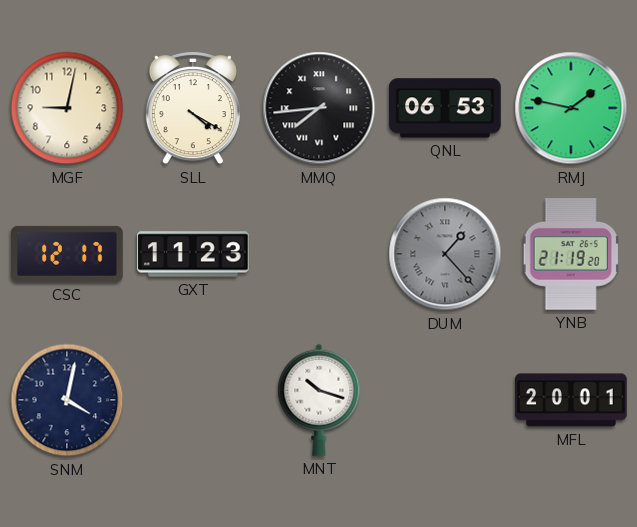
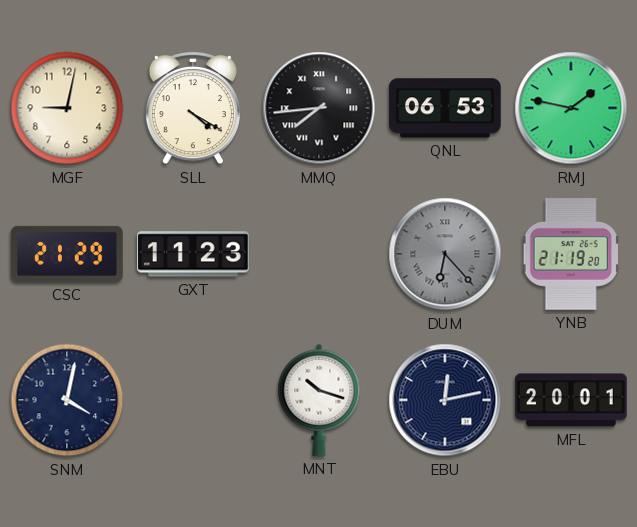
CSC: 12:17 -> 21:29 (67, 254)
DUM: 1:23 -> 6:23 (445, 254)
EBU: none -> 12:13 (445, 400)
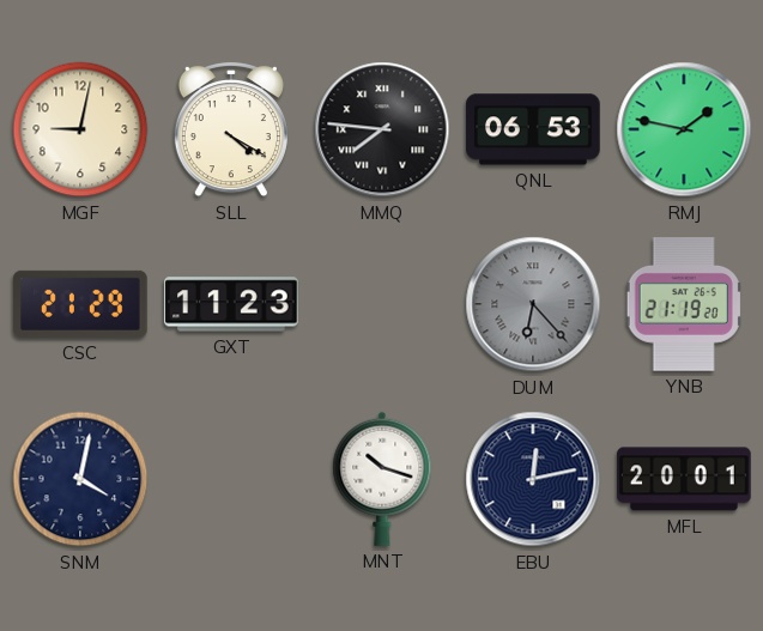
MMQ: 7:44 -> 7:46 (382, 129)
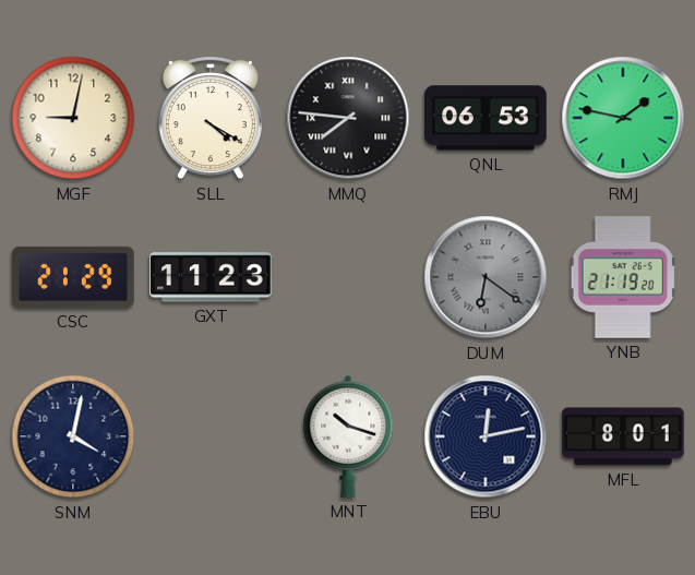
DUM: 6:23 -> 6:21 (486, 277)
MFL: 20:01 -> 8:01 (623, 436)
